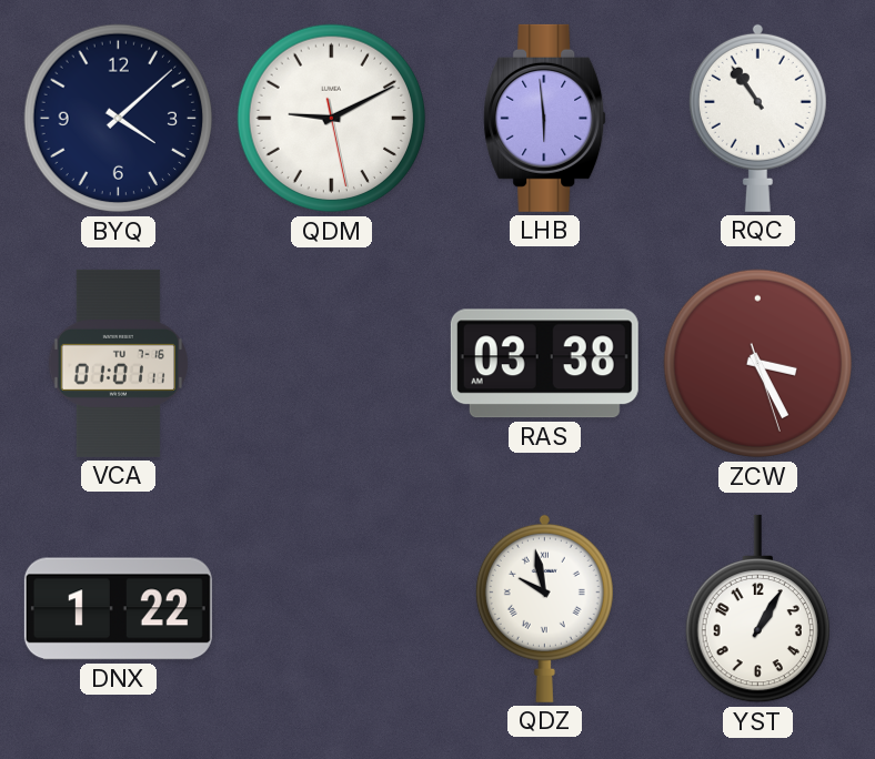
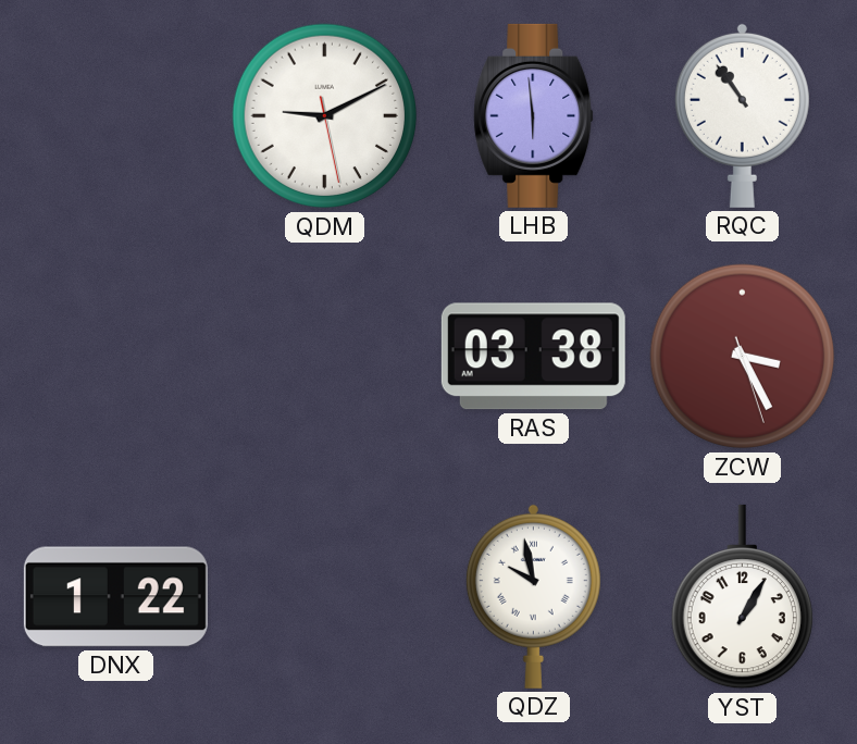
BYQ: 4:08 -> none (119, 119)
VCA: 01:01 -> none (118, 363)
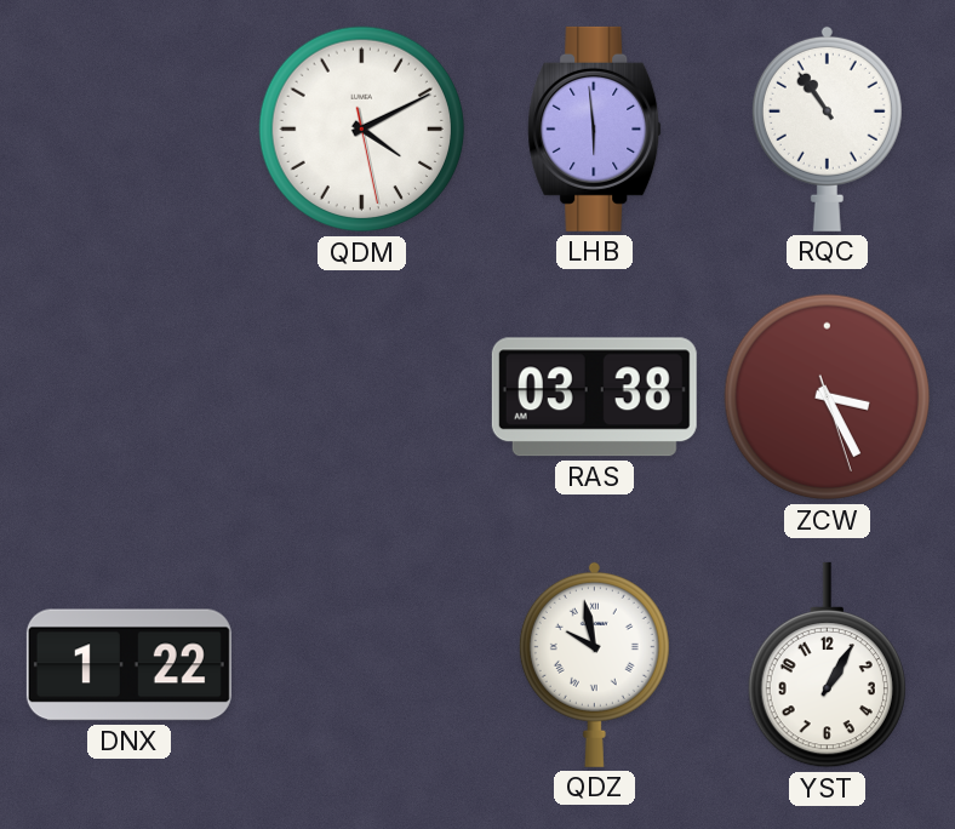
QDM: 9:10 -> 4:10 (362, 130)
